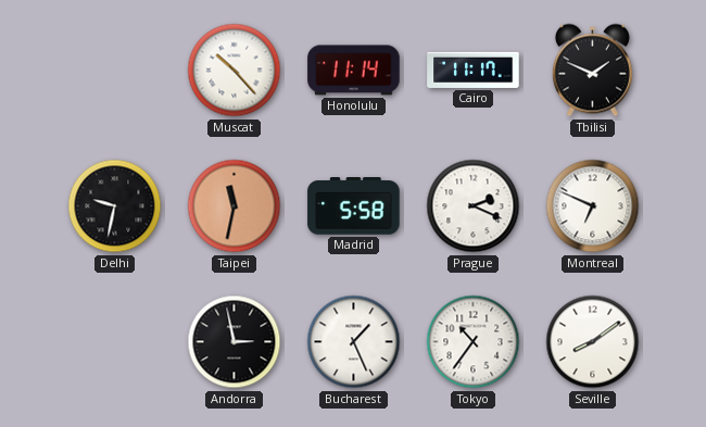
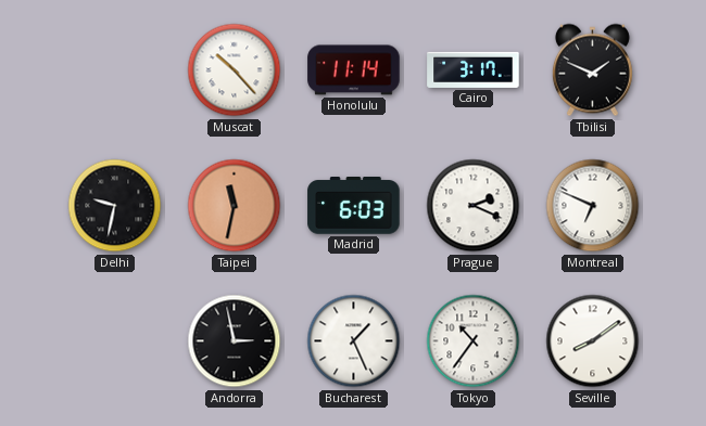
Cairo: 11:17 -> 3:17 (474, 69)
Madrid: 5:58 -> 6:03 (354, 206)
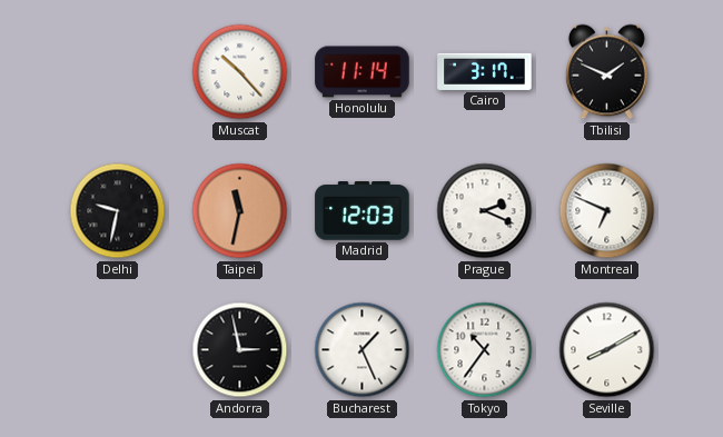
Madrid: 6:03 -> 12:03 (363, 211)
Seville: 8:09 -> 8:10 (607, 350)
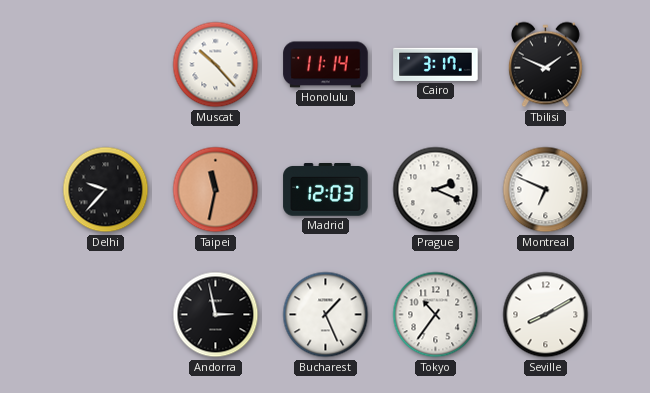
Delhi: 9:32 -> 9:37 (106, 190)
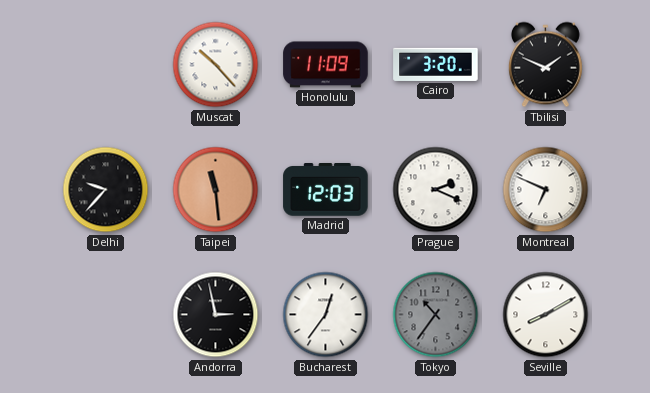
Honolulu: 11:14 -> 11:09 (326, 65)
Cairo: 3:17 -> 3:20 (436, 64)
Taipei: 11:32 -> 11:29 (216, 190)
Bucharest: 1:26 -> 12:36 (326, 315)
Tokyo dial: white -> grey (436, 315)
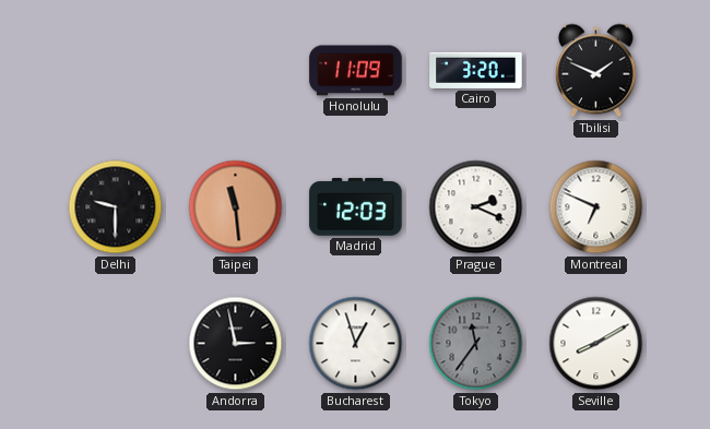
Muscat: 10:23 -> none (216, 65)
Delhi: 9:37 -> 9:30 (116, 207)
Bucharest: 12:36 -> 12:57 (356, 344)
Tokyo: 10:36 -> 11:36 (476, 344)
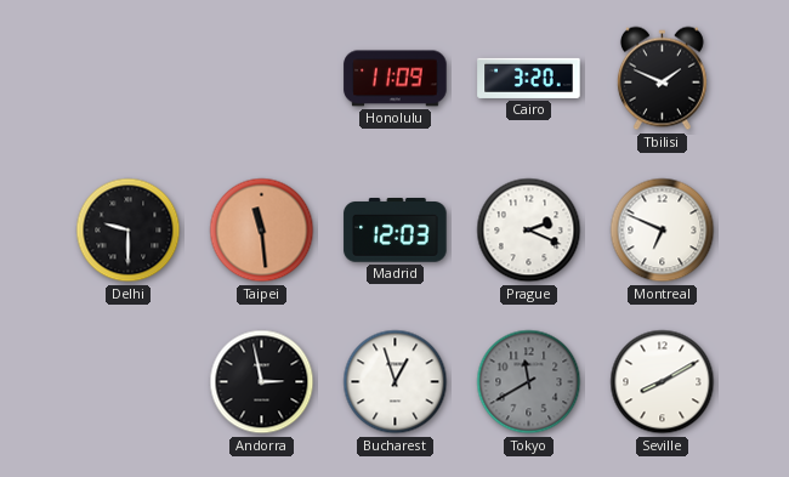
Tokyo: 11:36 -> 11:40 (529, 382)
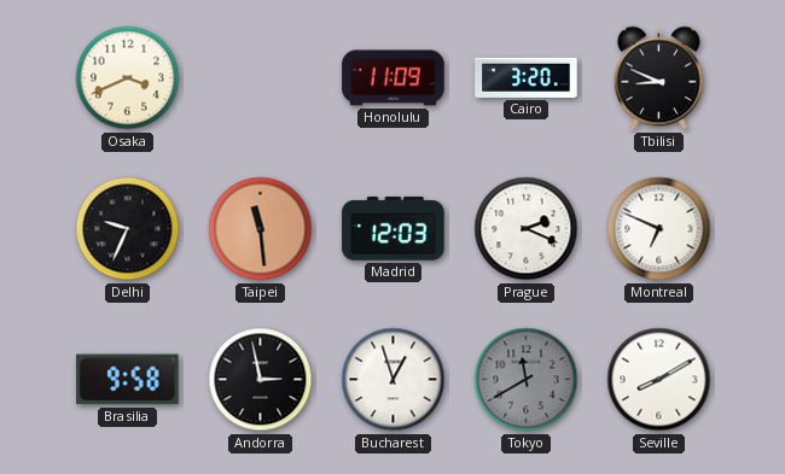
Osaka: none -> 3:41 (128, 78)
Tbilisi: 1:49 -> 8:49 (658, 78)
Delhi: 9:30 -> 9:34 (128, 229)
Brasilia: none -> 9:58 (128, 380)
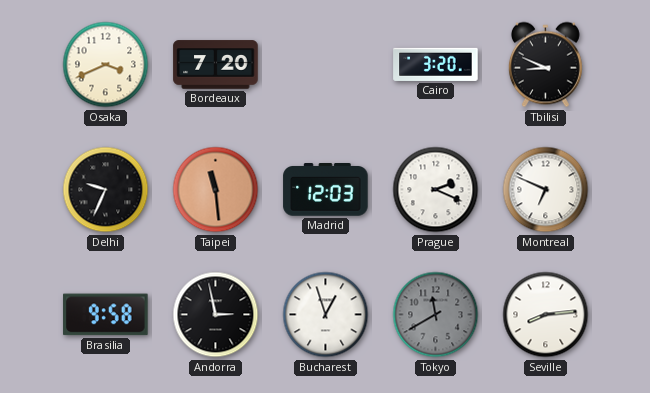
Bordeaux: none -> 7:20 (216, 65)
Honolulu: 11:09 -> none (394, 78)
Seville: 8:10 -> 8:14 (546, 315)
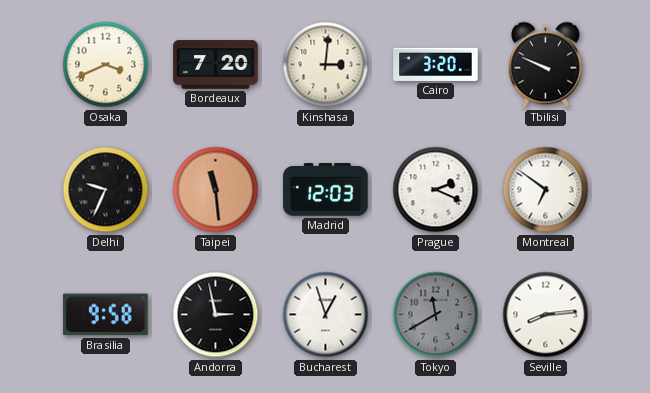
Kinshasa: none -> 3:01 (326, 65)
Tbilisi: 8:49 -> 9:49 (545, 65)
Montreal: 6:49 -> 6:51 (546, 190)
